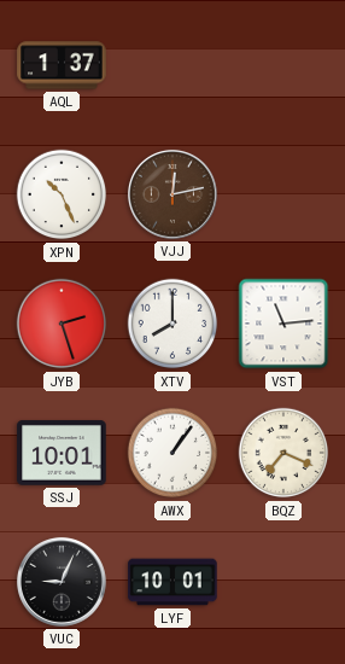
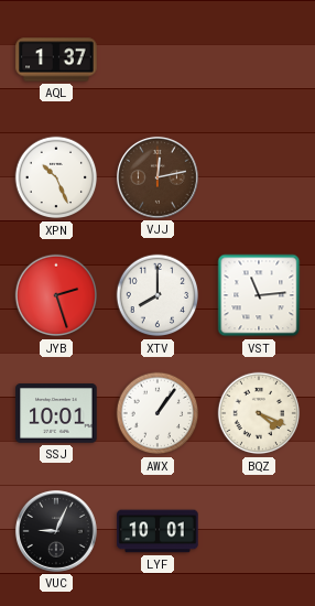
BQZ: 7:19 -> 4:19 (259, 413)
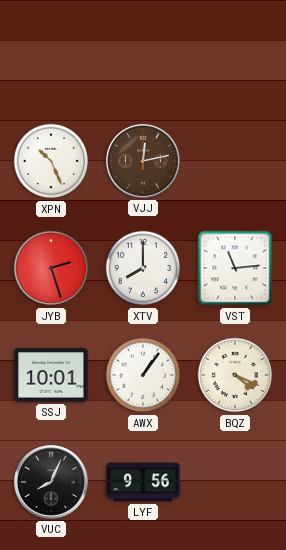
AQL: 1:37 -> none (56, 59)
VUC: 9:04 -> 8:04 (51, 482)
LYF: 10:01 -> 9:56 (143, 482)
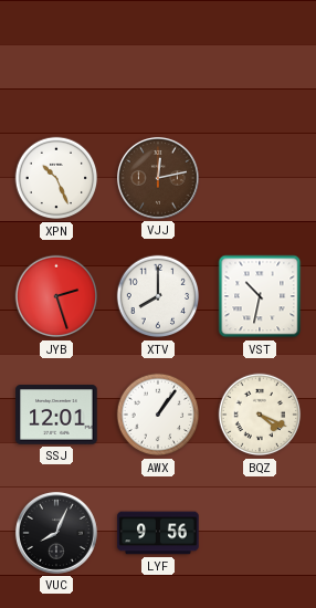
VST: 11:14 -> 10:32 (260, 296)
SSJ: 10:01 -> 12:01 (56, 415)
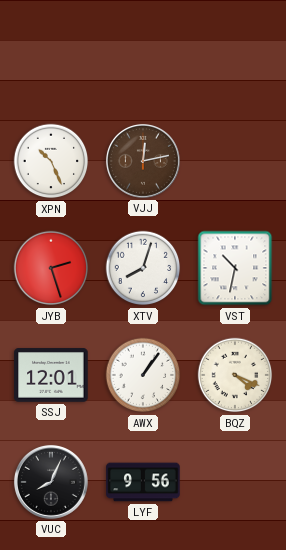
XTV: 8:00 -> 8:03 (143, 268)
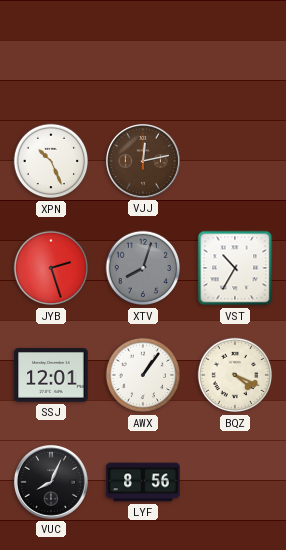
XTV dial: white -> grey (143, 268)
VST: 10:32 -> 10:35 (235, 268)
LYF: 9:56 -> 8:56 (143, 482)
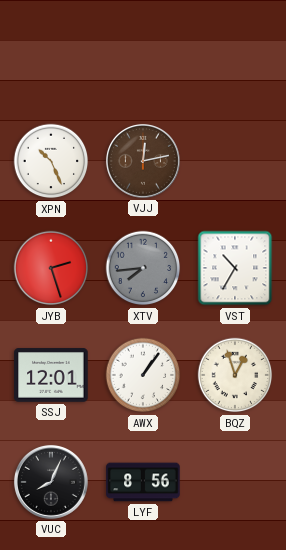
XTV: 8:03 -> 7:44 (143, 268)
BQZ: 4:19 -> 12:57 (235, 375)
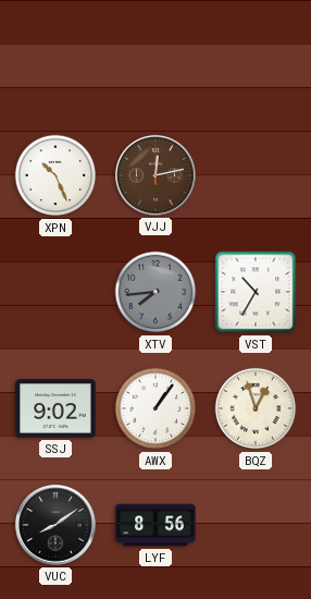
JYB: 2:27 -> none (51, 268)
SSJ: 12:01 -> 9:02 (55, 408)
VUC: 8:04 -> 8:09 (55, 525)
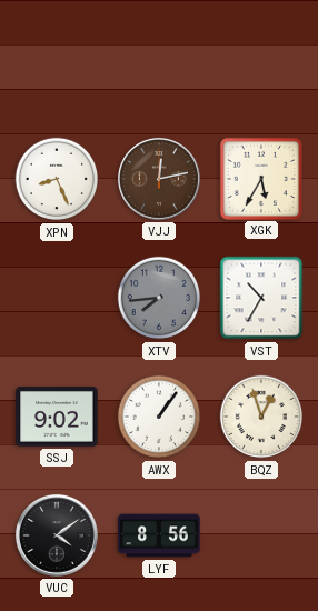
XPN: 10:26 -> 8:26 (57, 179)
XGK: none -> 5:35 (260, 178)
VUC: 8:09 -> 4:09 (57, 535)
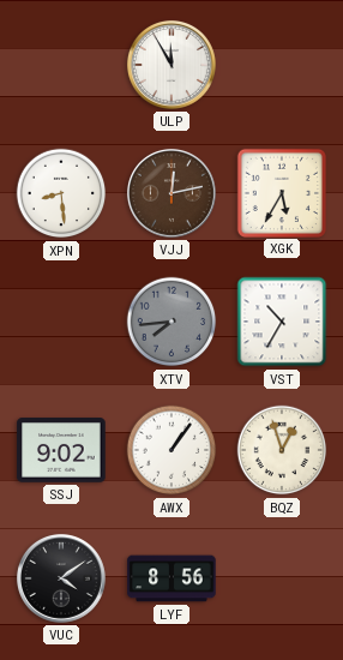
ULP: none -> 11:55 (171, 65)
XPN: 8:26 -> 8:29 (61, 193)
